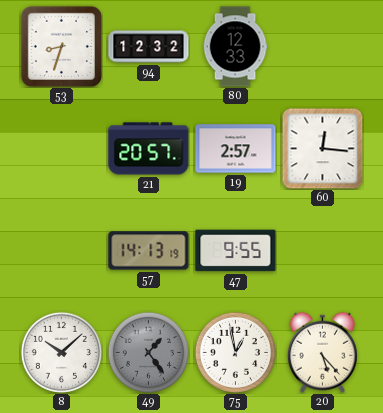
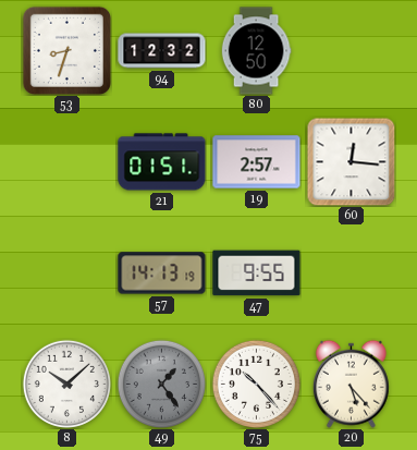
80: 12:33 -> 12:50 (256, 51)
21: 20:57 -> 01:51 (162, 162)
75: 12:58 -> 10:23 (256, 384)
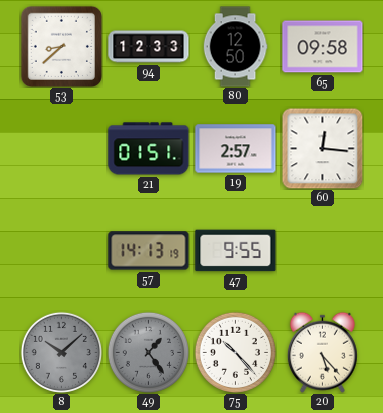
53: 8:33 -> 8:38 (61, 46)
94: 12:32 -> 12:33 (149, 47)
65: none -> 09:58 (323, 47)
8 dial: white -> grey (61, 352)
